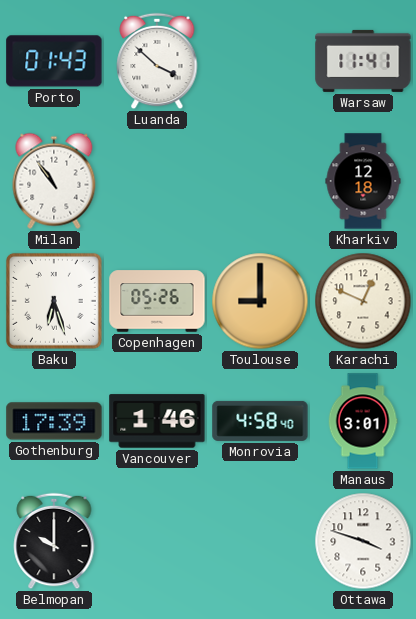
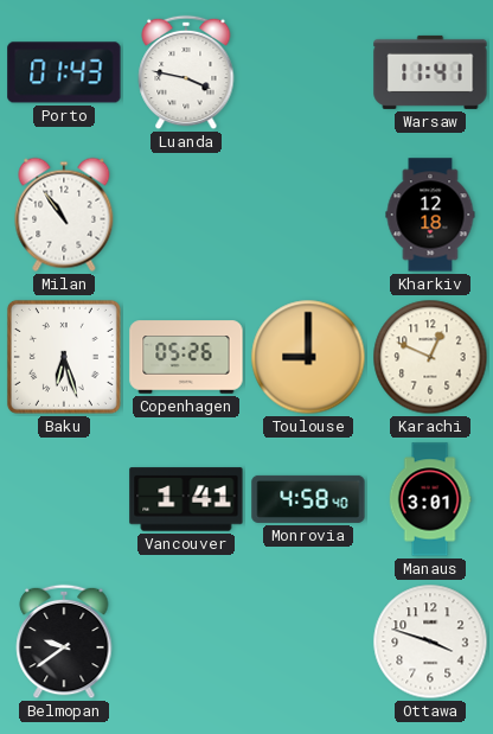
Luanda: 3:52 -> 3:47 (186, 72)
Gothenburg: 17:39 -> none (54, 421)
Vancouver: 1:46 -> 1:41 (186, 499)
Belmopan: 10:00 -> 9:39 (64, 642)
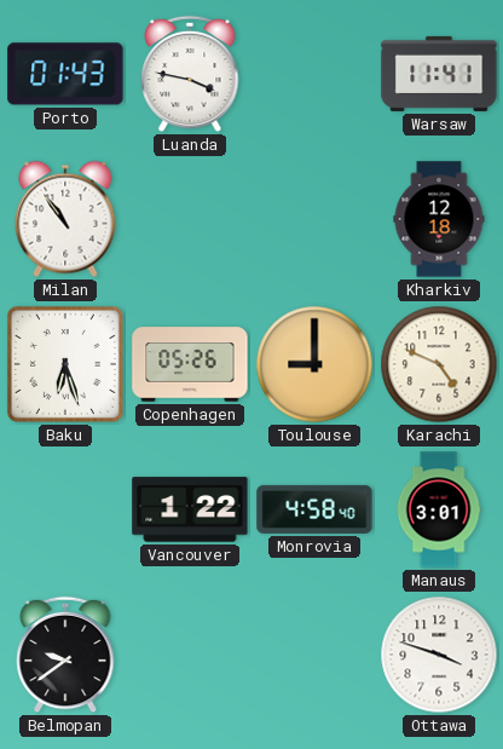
Karachi: 12:49 -> 4:49 (439, 364)
Vancouver: 1:41 -> 1:22 (190, 509)
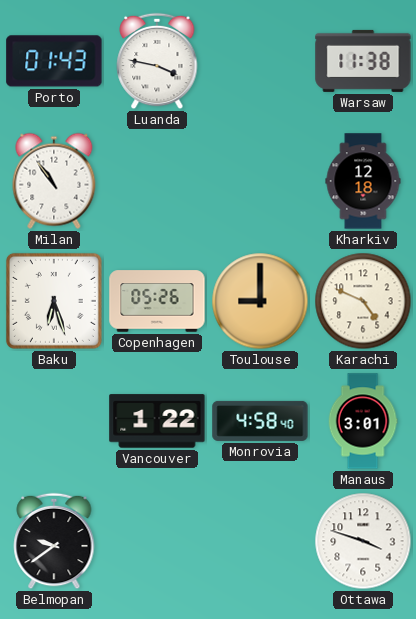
Warsaw: 11:41 -> 11:38 (363, 61)
